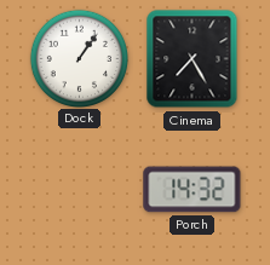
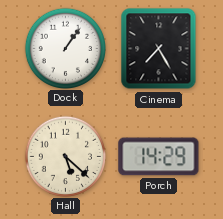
Hall: none -> 5:22 (65, 156)
Porch: 14:32 -> 14:29 (159, 157)
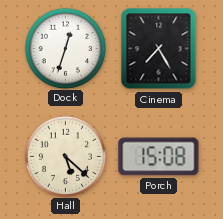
Dock: 1:06 -> 12:33 (65, 48)
Porch: 14:29 -> 15:08 (159, 157)
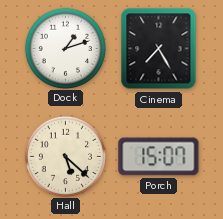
Dock: 12:33 -> 1:12 (65, 48)
Porch: 15:08 -> 15:07 (159, 157)
